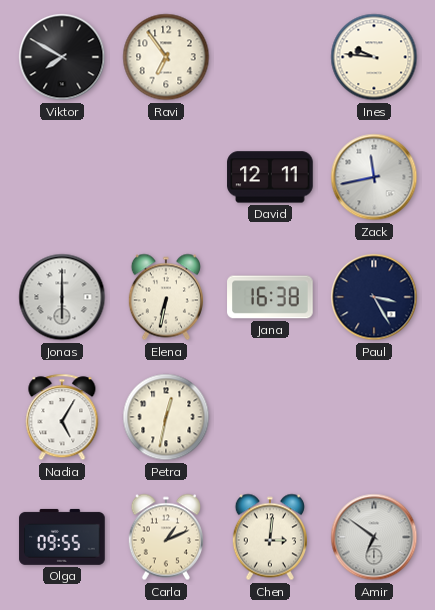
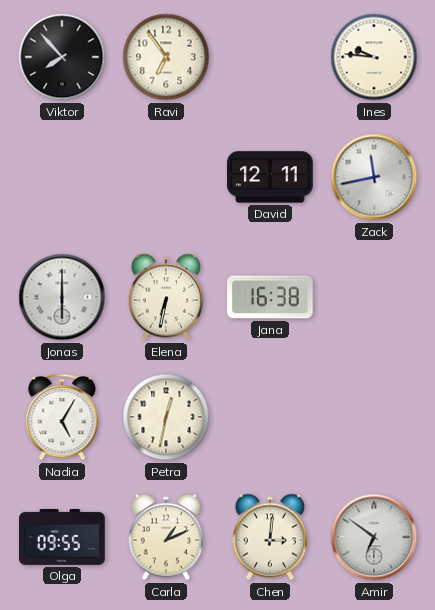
Viktor: 7:50 -> 7:53 (62, 57)
Paul: 3:25 -> none (374, 297)
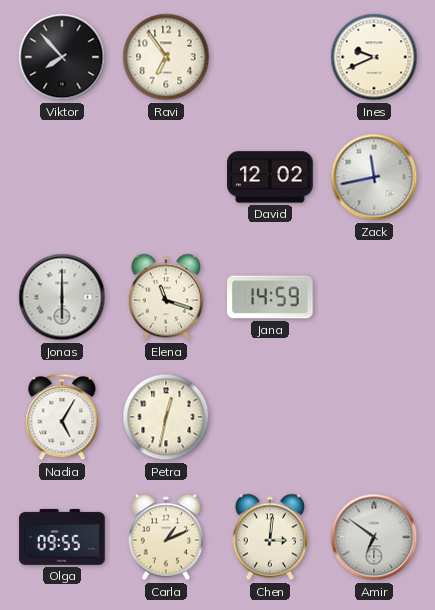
Ines: 9:46 -> 9:41 (374, 57)
David: 12:11 -> 12:02 (270, 177)
Elena: 6:32 -> 11:18 (166, 297)
Jana: 16:38 -> 14:59 (270, 297)
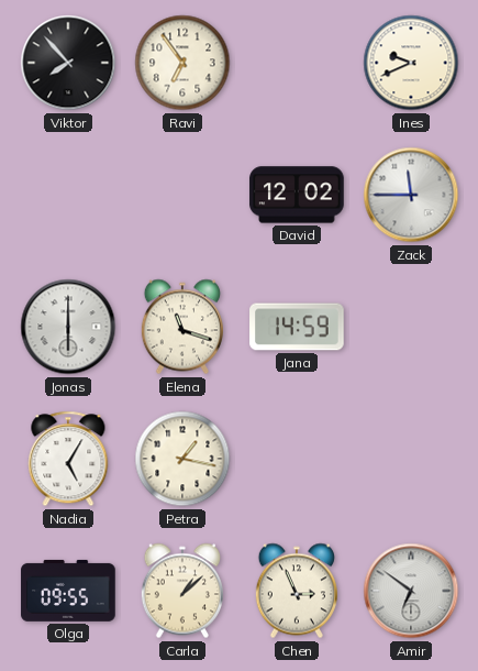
Zack: 11:43 -> 11:45 (411, 195)
Petra: 12:32 -> 1:17 (182, 459)
Carla: 1:11 -> 1:08 (182, 591)
Chen: 3:01 -> 2:56 (297, 591)
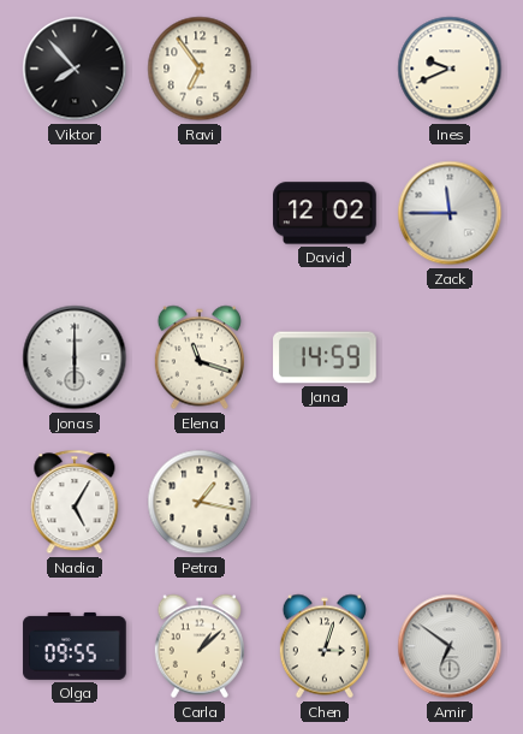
Chen: 2:56 -> 3:03 (325, 646)
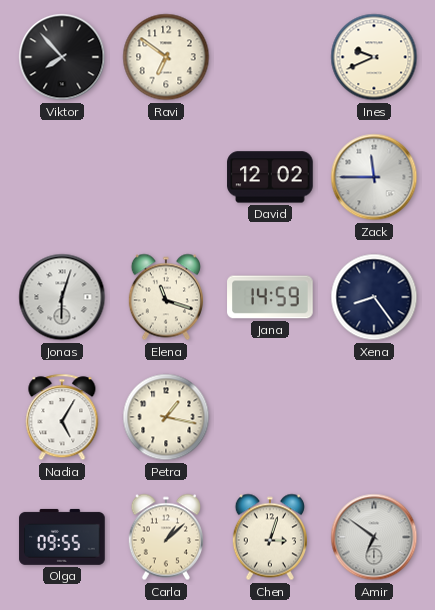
Ravi: 6:54 -> 6:51 (166, 57)
Jonas: 6:00 -> 6:03 (62, 297)
Xena: none -> 8:24 (374, 297)
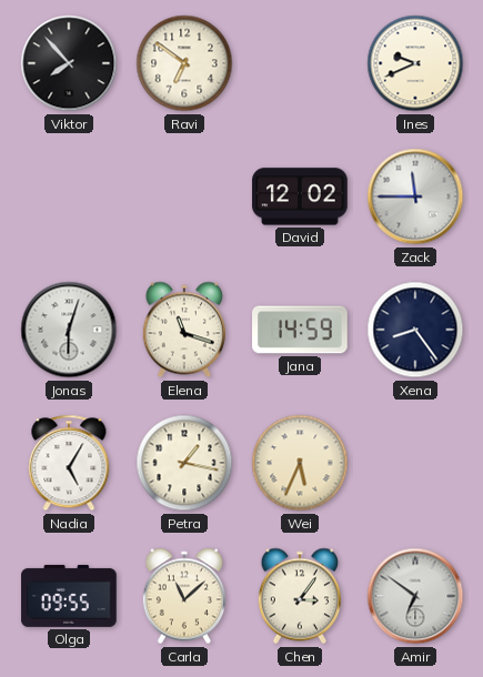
Wei: none -> 5:34 (300, 463)
Carla: 1:08 -> 11:08 (184, 596)
Chen: 3:03 -> 3:06 (300, 596)
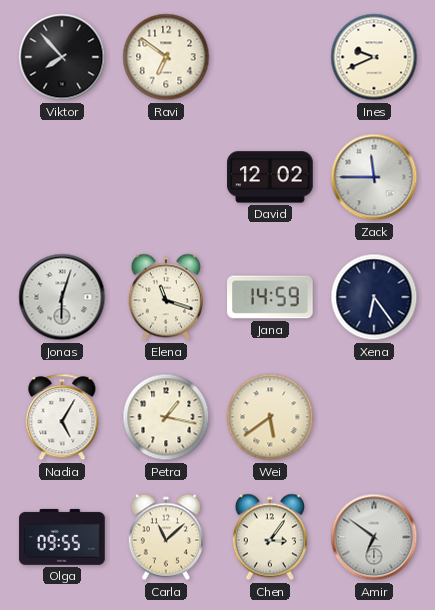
Xena: 8:24 -> 6:24 (374, 297)
Wei: 5:34 -> 5:39 (270, 417)
